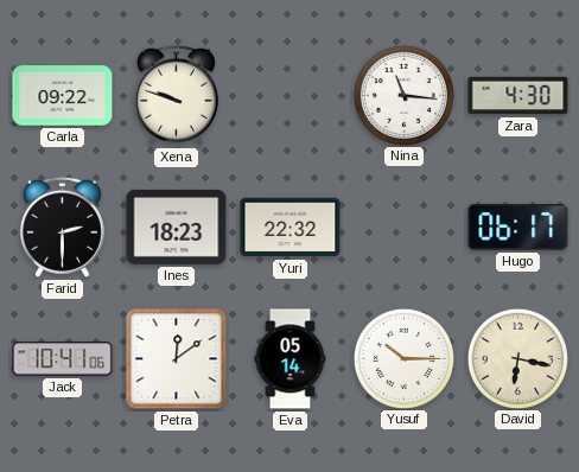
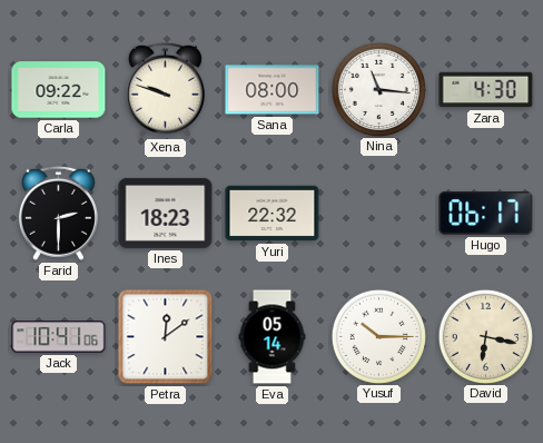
Sana: none -> 08:00 (273, 90)
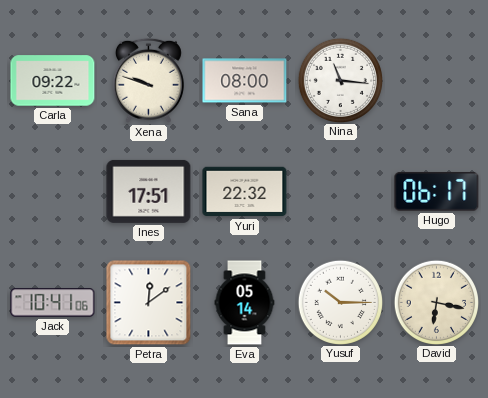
Zara: 4:30 -> none (486, 90)
Farid: 2:30 -> none (58, 213)
Ines: 18:23 -> 17:51 (149, 191)
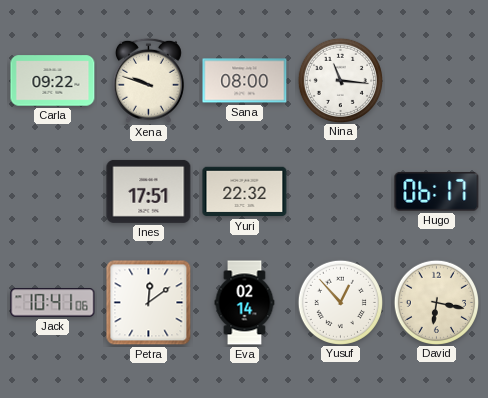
Eva: 05:14 -> 02:14 (245, 303)
Yusuf: 10:15 -> 12:53 (340, 302)
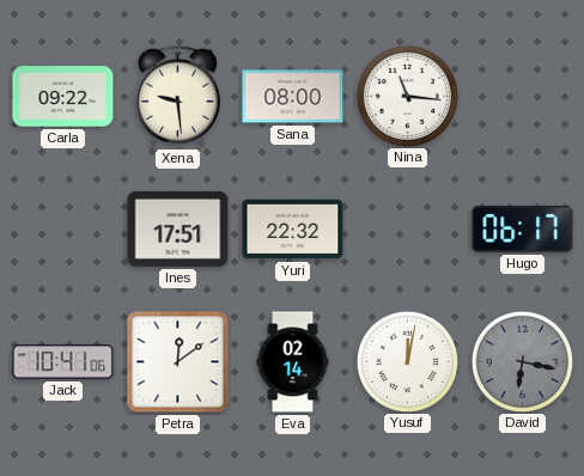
Xena: 9:48 -> 9:29 (177, 96)
Yusuf: 12:53 -> 12:02 (407, 361)
David dial: cream -> grey (522, 361)
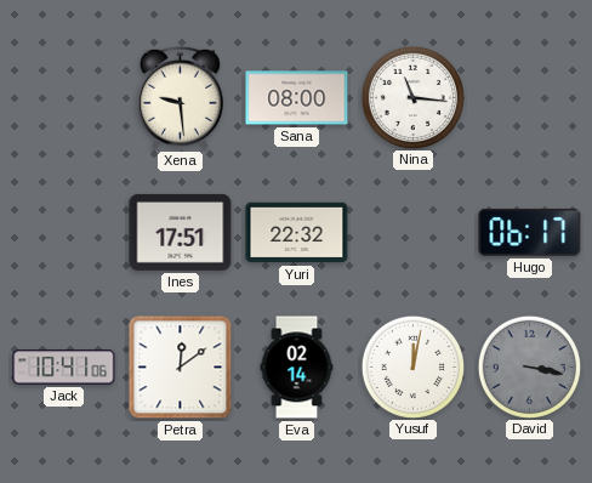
Carla: 09:22 -> none (63, 97)
David: 6:17 -> 3:17 (529, 366)
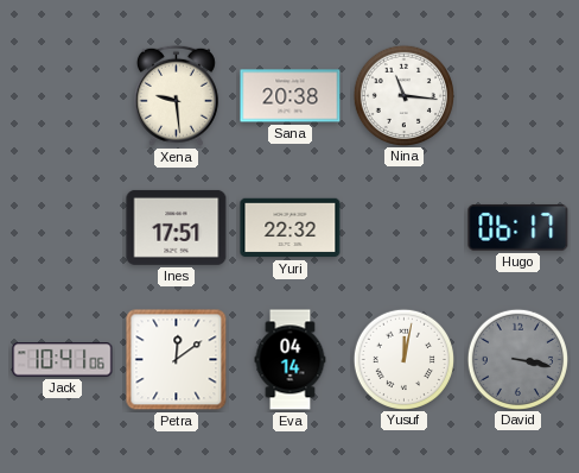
Sana: 08:00 -> 20:38 (291, 96)
Eva: 02:14 -> 04:14 (291, 360)
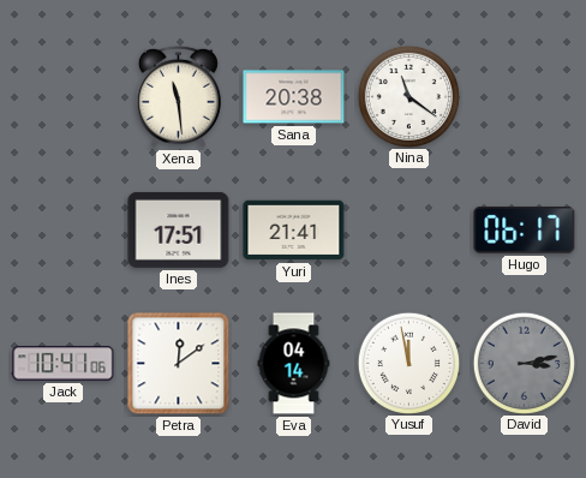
Xena: 9:29 -> 11:29 (178, 96)
Nina: 11:16 -> 11:21 (408, 96)
Yuri: 22:32 -> 21:41 (294, 231)
Yusuf: 12:02 -> 11:58 (408, 363)
David: 3:17 -> 3:13 (524, 363)
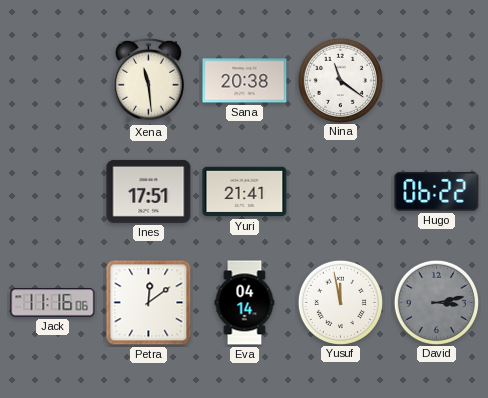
Hugo: 06:17 -> 06:22 (437, 191)
Jack: 10:41 -> 11:16 (53, 303)
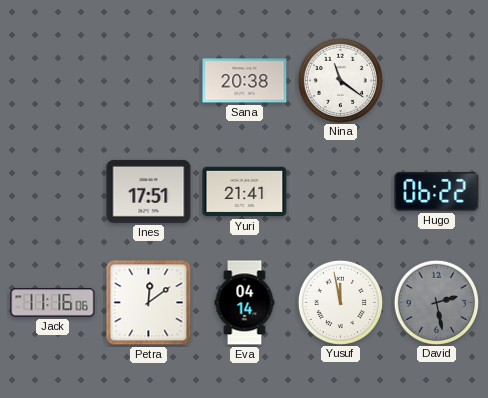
Xena: 11:29 -> none (148, 80)
David: 3:13 -> 2:28 (436, 302)
